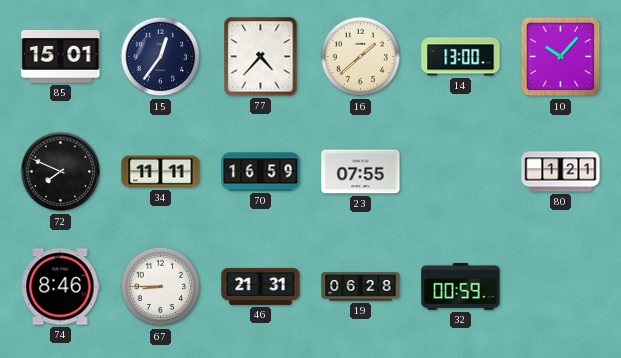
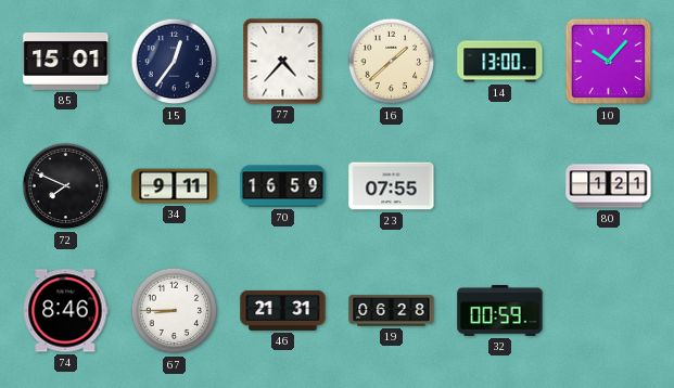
34: 11:11 -> 9:11 (175, 186)
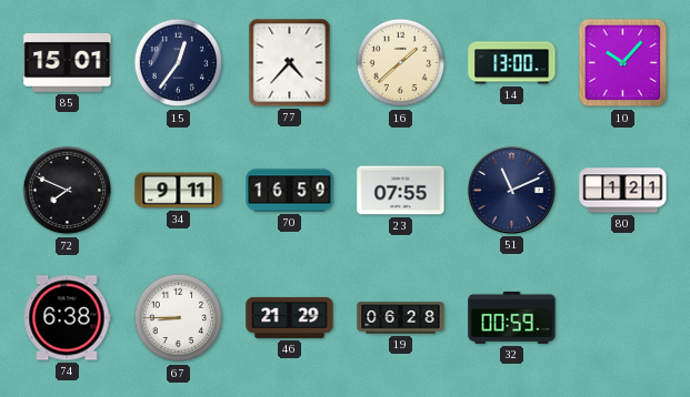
51: none -> 11:11 (511, 190)
74: 8:46 -> 6:38 (67, 318)
46: 21:31 -> 21:29 (290, 317)
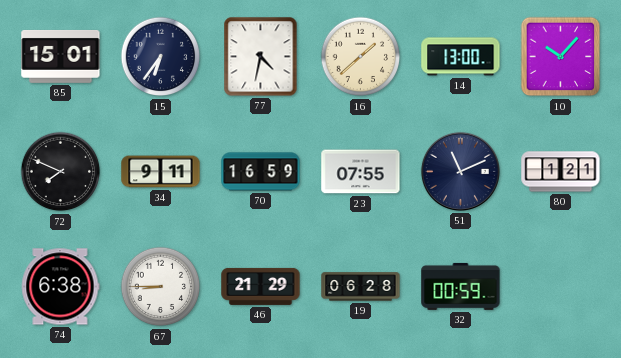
15: 12:36 -> 6:36 (161, 57)
77: 4:37 -> 4:32 (261, 57)
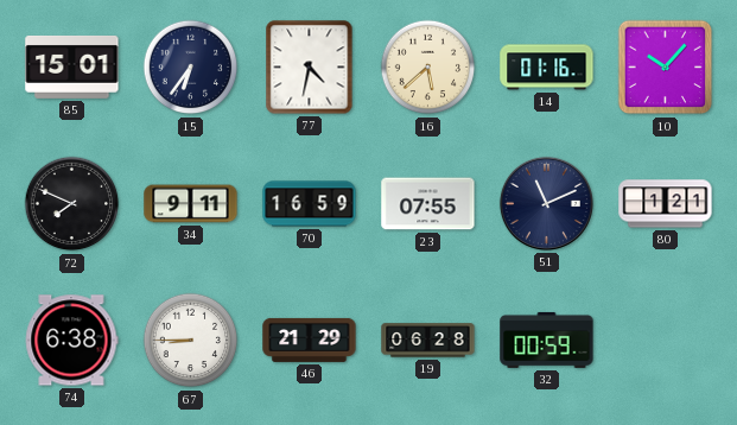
16: 1:38 -> 5:38 (428, 68)
14: 13:00 -> 01:16 (547, 68)
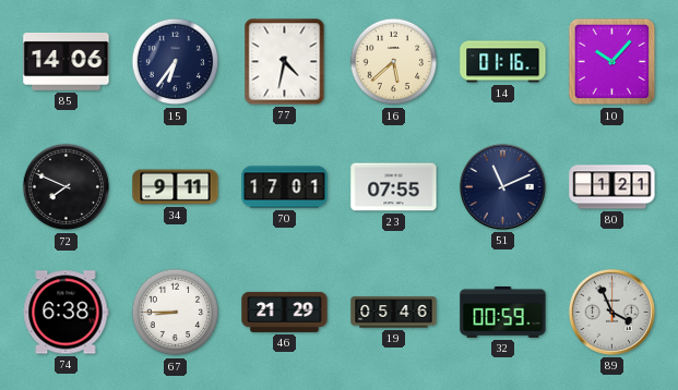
85: 15:01 -> 14:06 (67, 62)
70: 16:59 -> 17:01 (285, 187)
19: 06:28 -> 05:46 (394, 313)
89: none -> 3:56 (611, 312)
